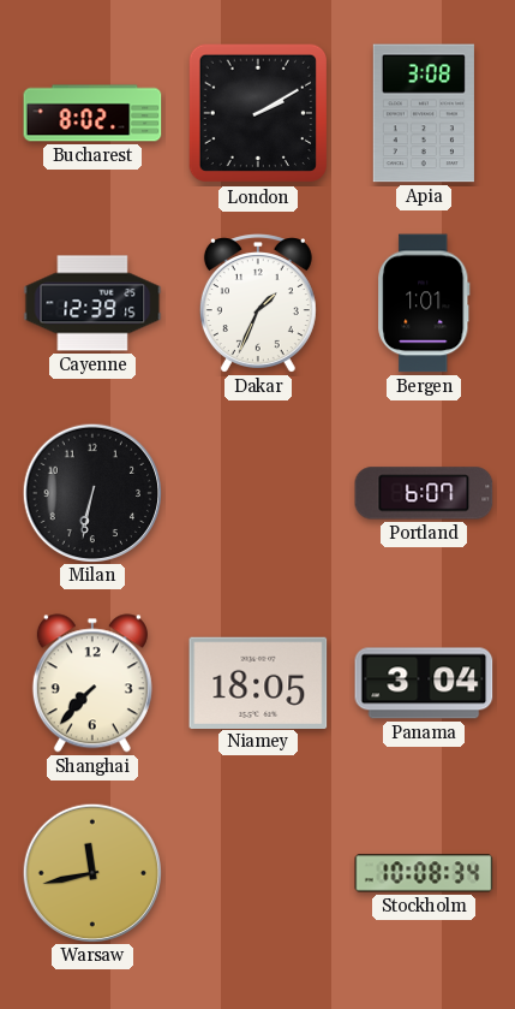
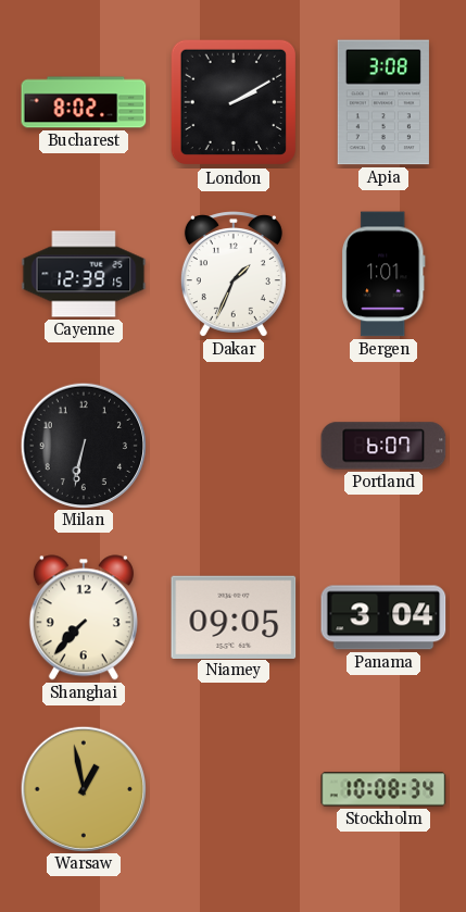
Niamey: 18:05 -> 09:05 (234, 616)
Warsaw: 11:43 -> 12:58 (83, 788)
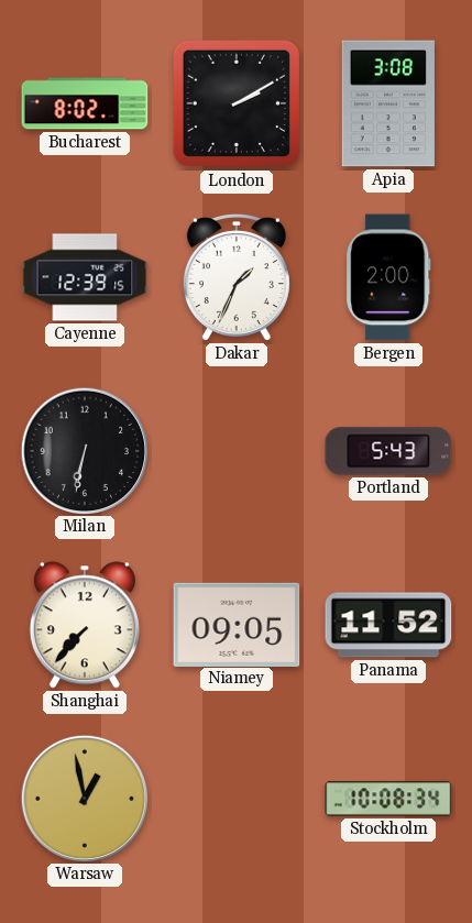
Bergen: 1:01 -> 2:00 (388, 277)
Portland: 6:07 -> 5:43 (388, 451)
Panama: 3:04 -> 11:52 (388, 625)
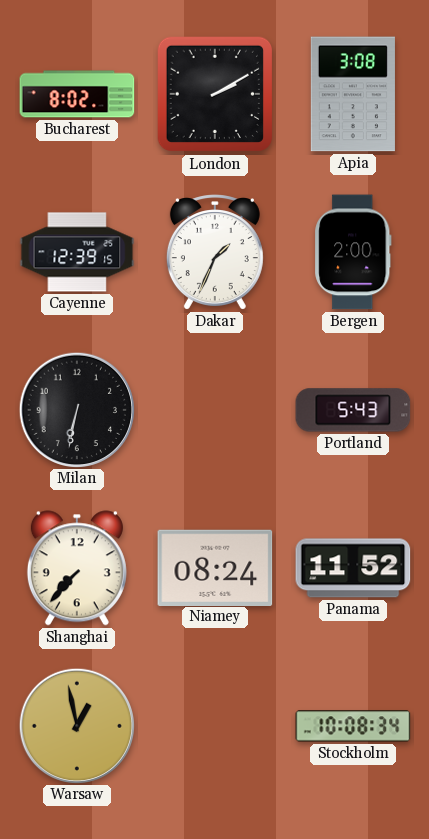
Niamey: 09:05 -> 08:24 (215, 567)
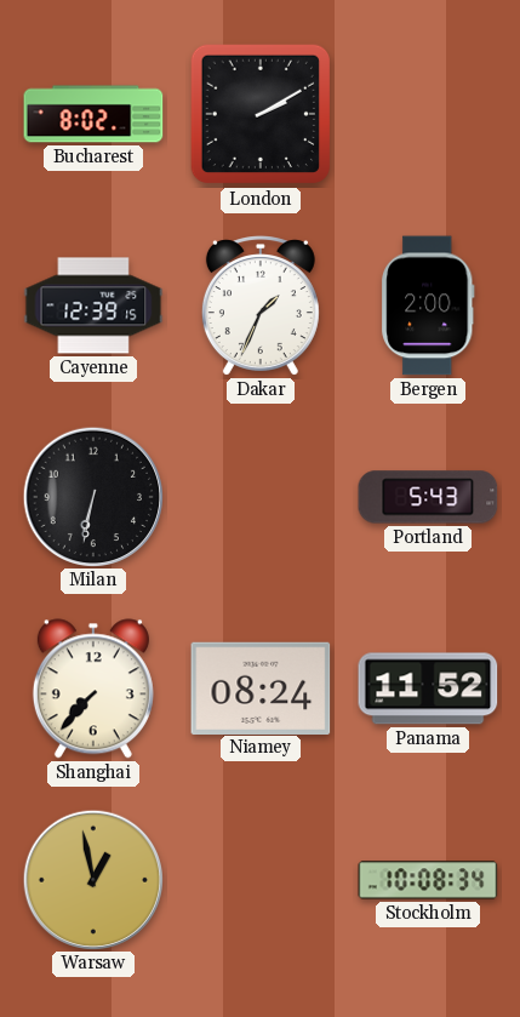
Apia: 3:08 -> none (353, 94)
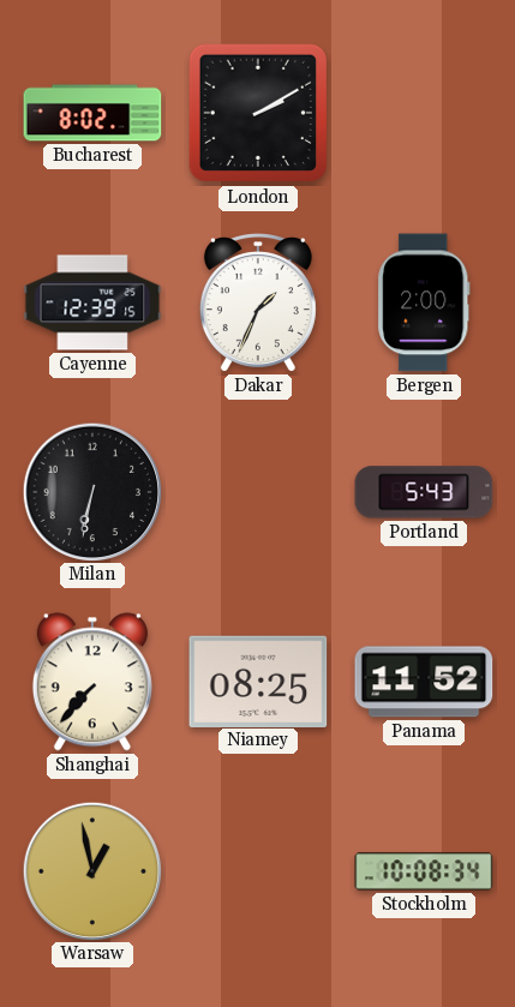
Niamey: 08:24 -> 08:25 (258, 681)
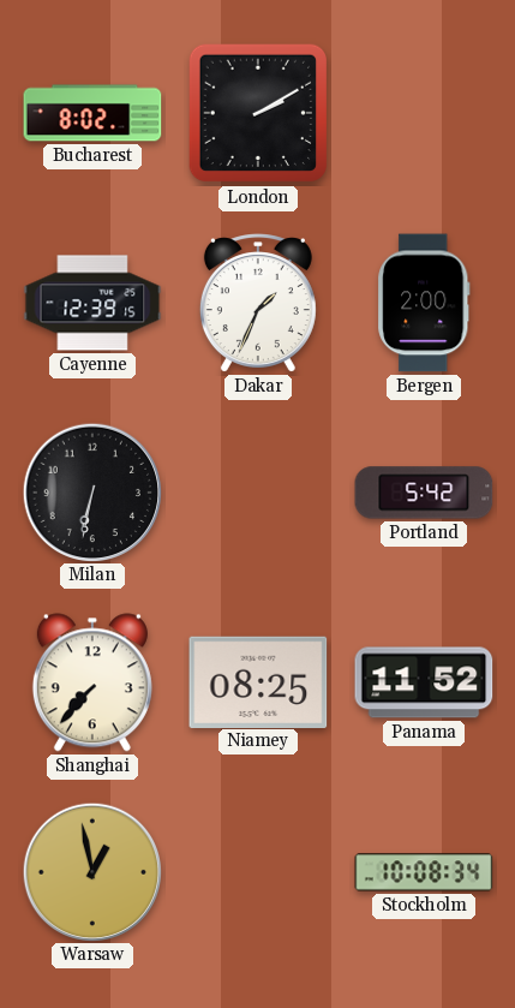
Portland: 5:43 -> 5:42 (424, 493)
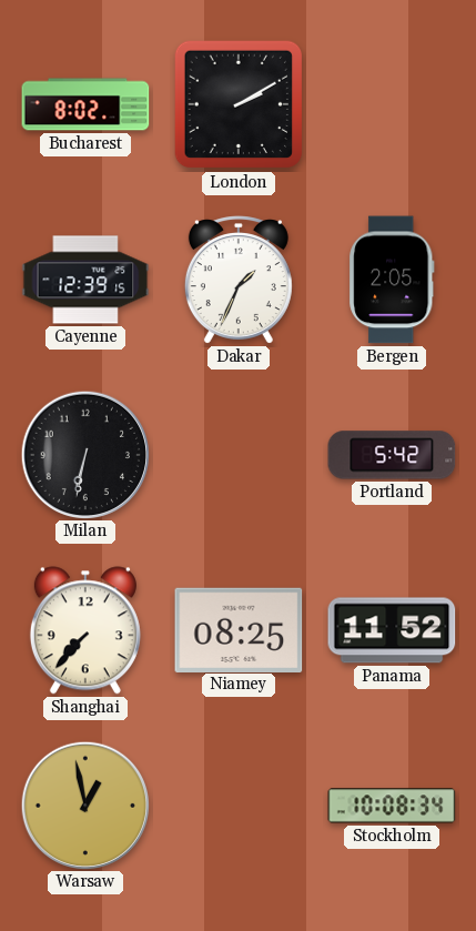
Bergen: 2:00 -> 2:05 (392, 280)
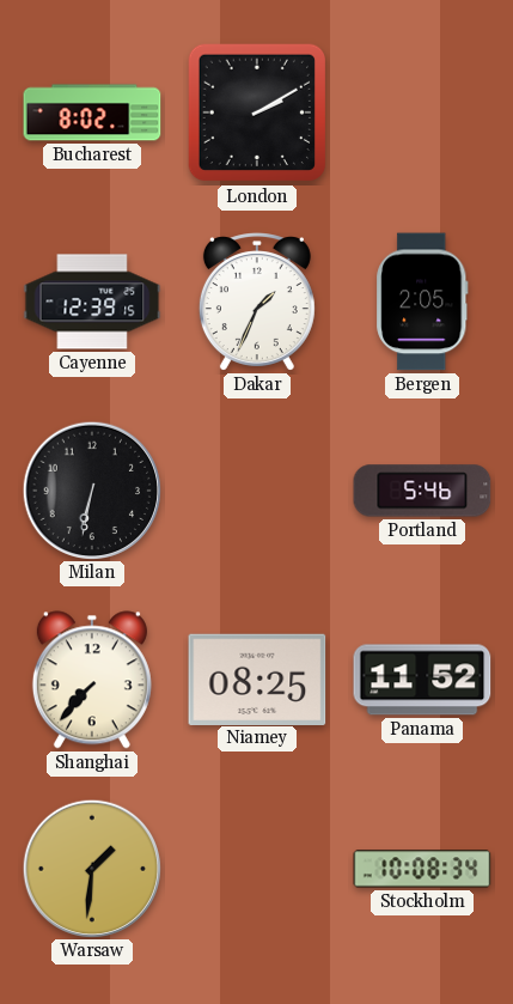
Portland: 5:42 -> 5:46 (422, 491)
Warsaw: 12:58 -> 1:31 (91, 868)
